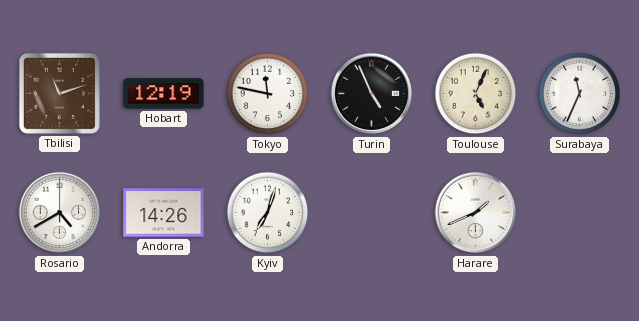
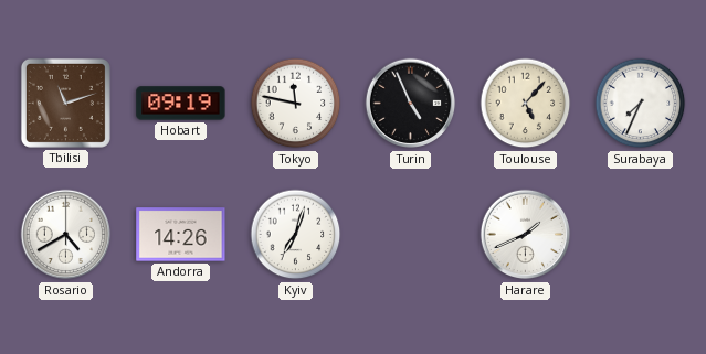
Hobart: 12:19 -> 09:19 (181, 104)
Toulouse: 5:04 -> 5:07 (526, 104)
Surabaya: 11:34 -> 7:34 (641, 104)
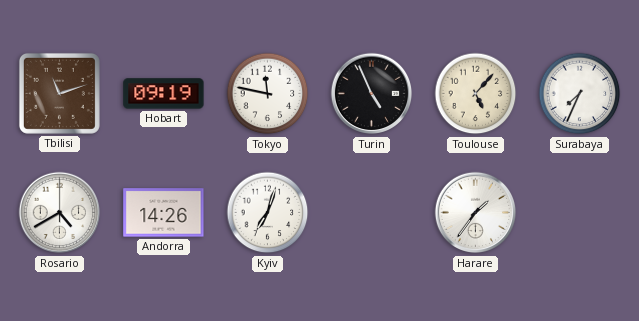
Harare: 1:41 -> 1:36 (476, 213)
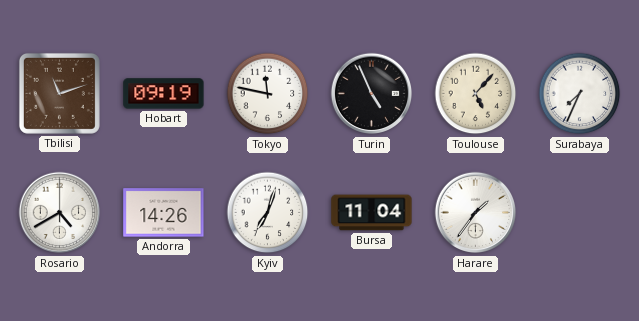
Bursa: none -> 11:04 (372, 213)
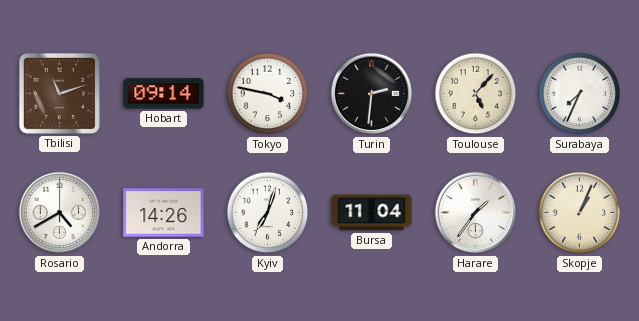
Hobart: 09:19 -> 09:14 (164, 94)
Tokyo: 11:47 -> 3:47 (268, 94)
Turin: 4:56 -> 2:31 (372, 94)
Skopje: none -> 1:04 (580, 213)
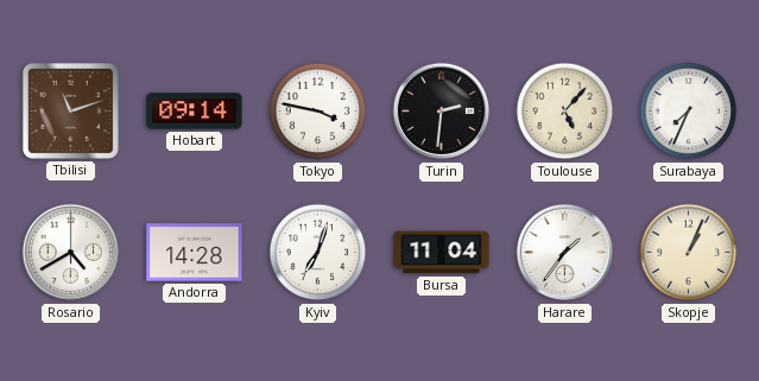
Andorra: 14:26 -> 14:28 (195, 253)
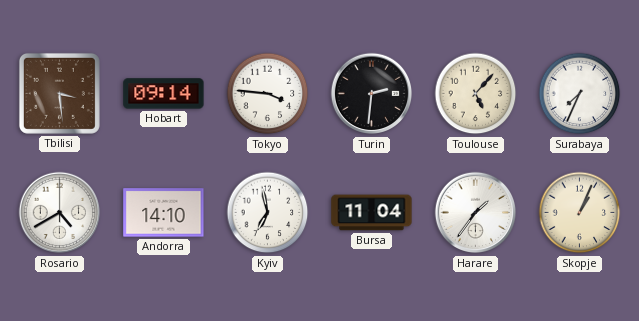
Tbilisi: 11:12 -> 3:29 (59, 93)
Tokyo: 3:47 -> 3:46 (268, 94)
Andorra: 14:28 -> 14:10 (164, 213)
Kyiv: 7:03 -> 6:58 (268, 213)
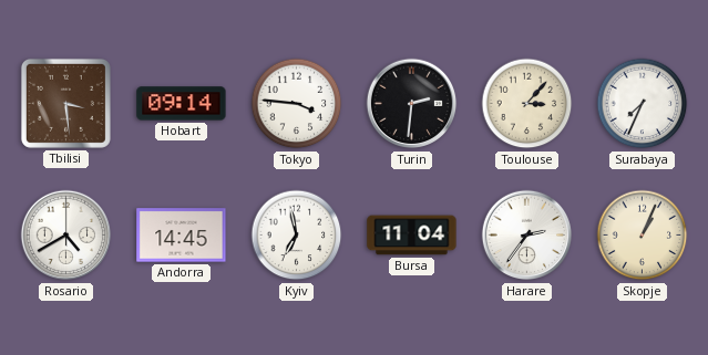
Toulouse: 5:07 -> 3:07 (527, 104)
Andorra: 14:10 -> 14:45 (182, 236)
Harare: 1:36 -> 2:36 (527, 236)
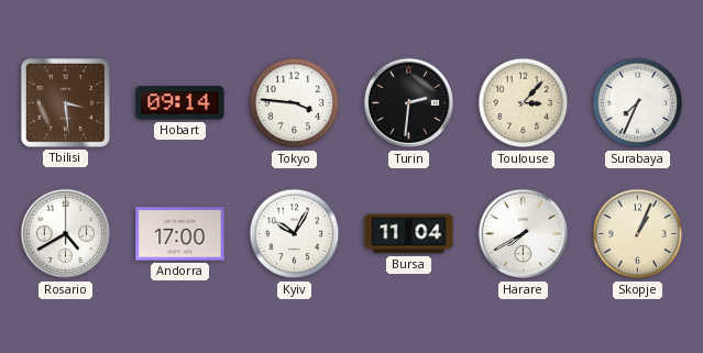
Andorra: 14:45 -> 17:00 (180, 234)
Kyiv: 6:58 -> 10:05 (295, 234)
Harare: 2:36 -> 7:40 (524, 234)
